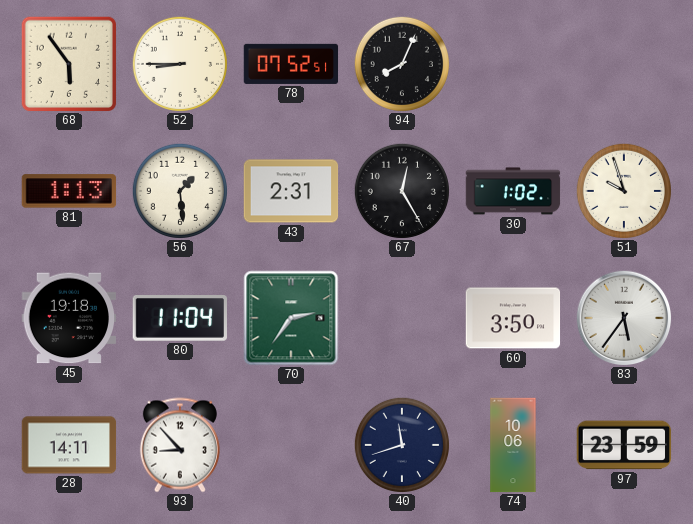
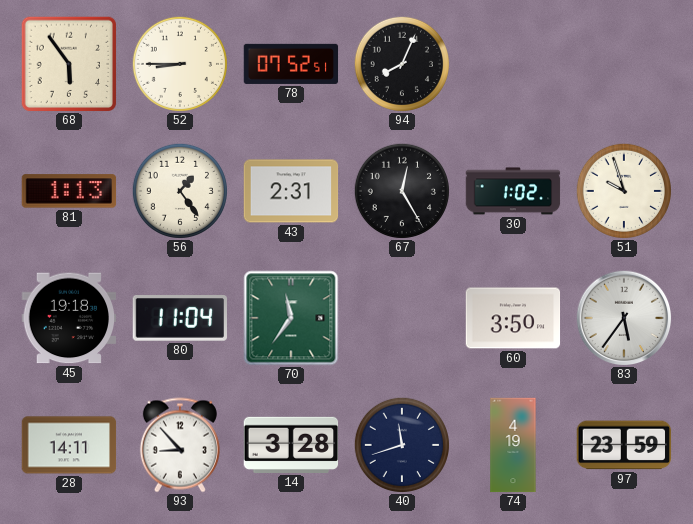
56: 1:29 -> 1:24 (180, 191)
70: 2:36 -> 11:36 (291, 318)
14: none -> 3:28 (291, 445)
74: 10:06 -> 4:19 (513, 445)
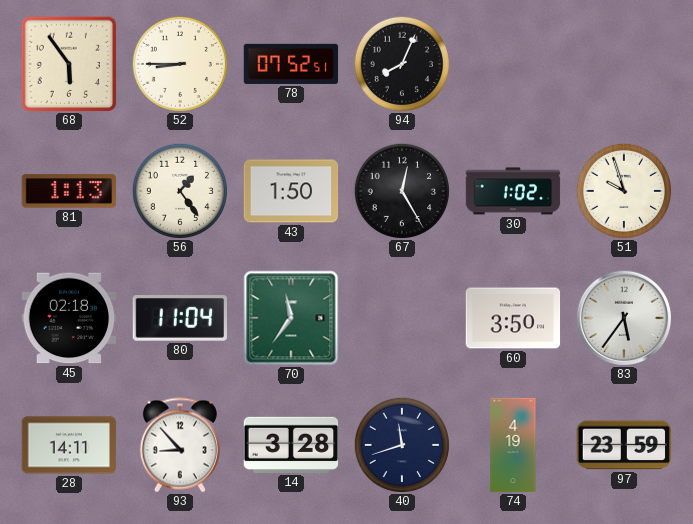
43: 2:31 -> 1:50 (291, 191)
45: 19:18 -> 02:18 (69, 318)
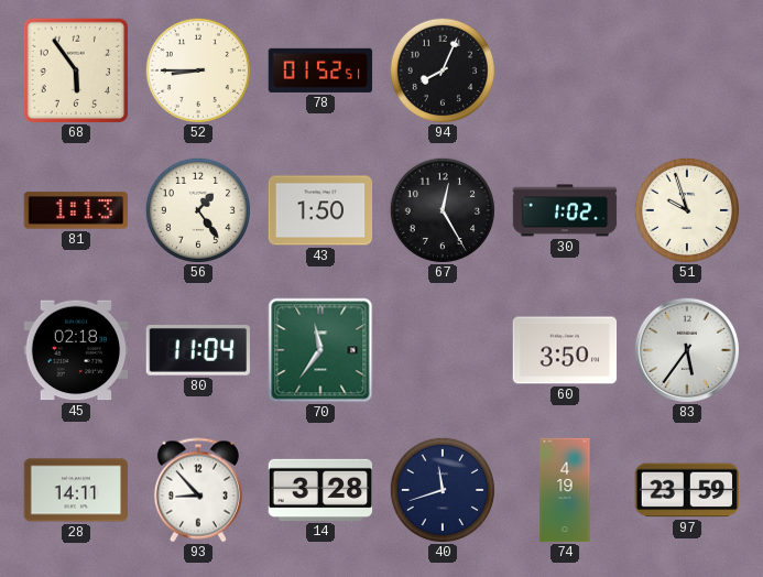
78: 07:52 -> 01:52 (320, 70)
